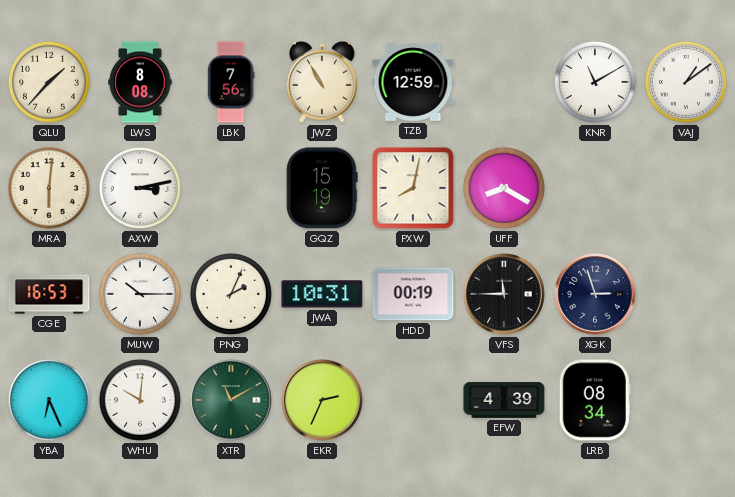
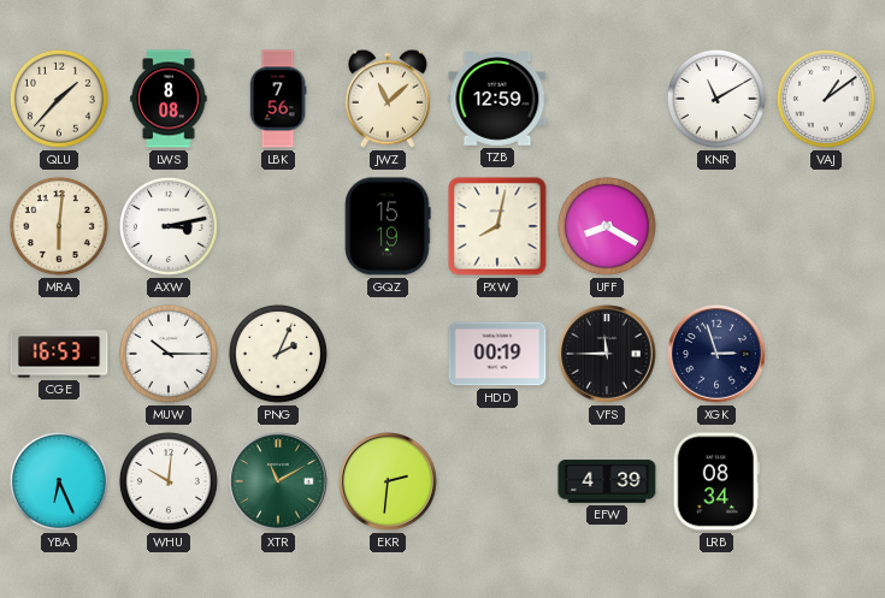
JWZ: 10:55 -> 11:08 (388, 99)
JWA: 10:31 -> none (322, 294)
EKR: 2:34 -> 2:31 (388, 481)
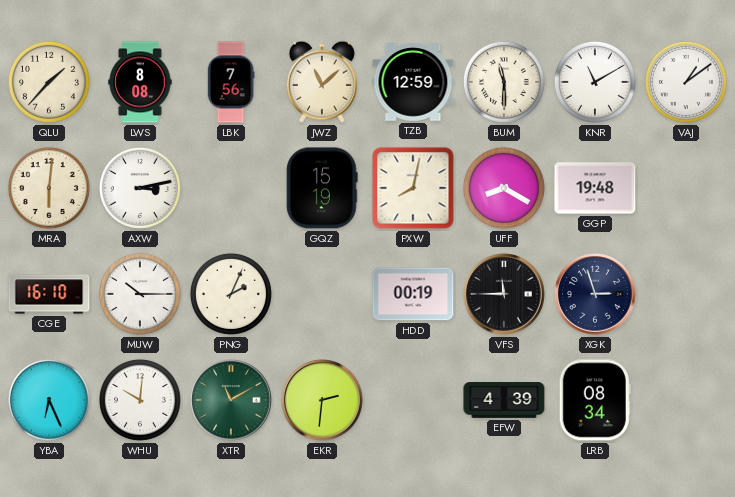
BUM: none -> 11:30 (504, 82)
GGP: none -> 19:48 (595, 188)
CGE: 16:53 -> 16:10 (49, 294)
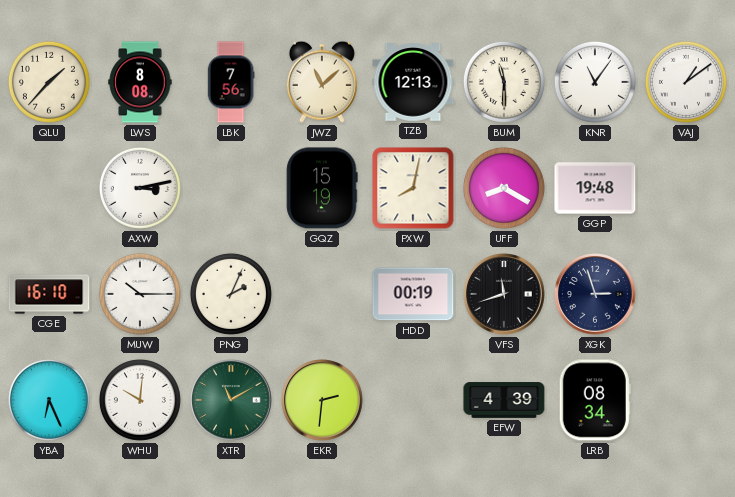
TZB: 12:59 -> 12:13 (413, 83)
KNR: 11:10 -> 11:06 (595, 82)
MRA: 6:01 -> none (49, 188)
VFS: 11:45 -> 11:42 (504, 294)
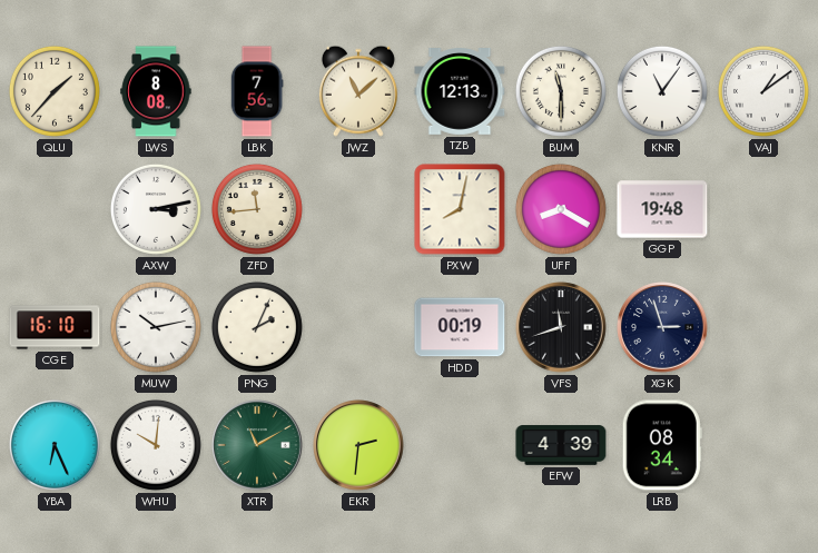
ZFD: none -> 11:44 (257, 209)
GQZ: 15:19 -> none (322, 188)
MUW: 10:15 -> 10:13 (156, 327)
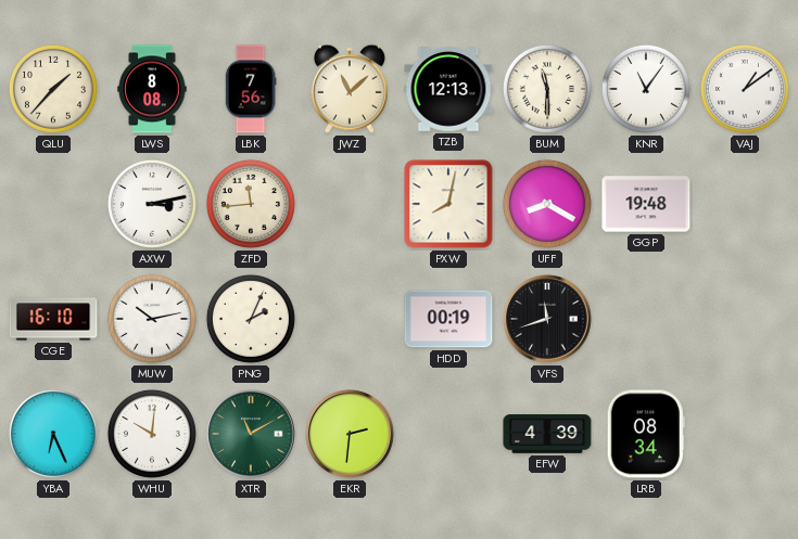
XGK: 2:57 -> none (662, 327)
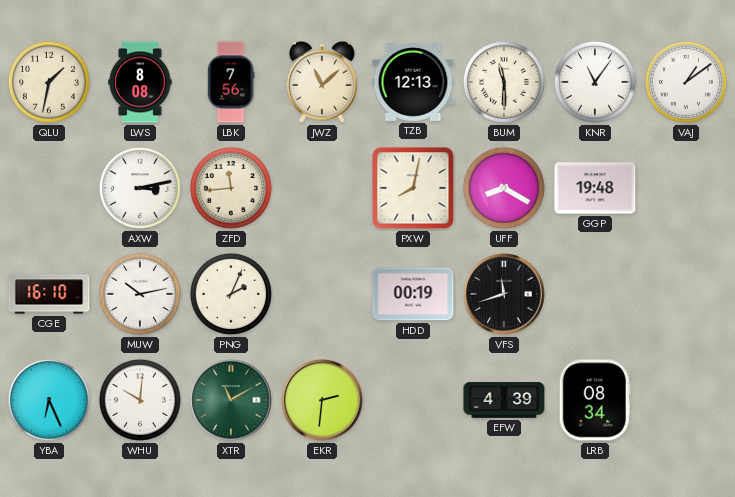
QLU: 1:37 -> 1:32 (49, 82)
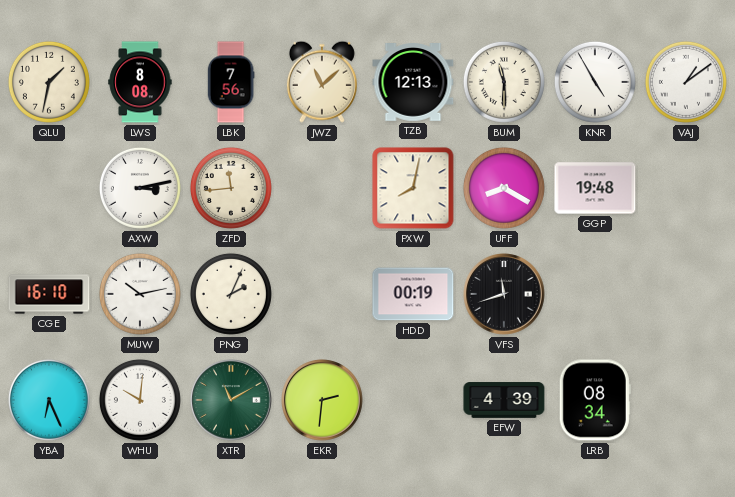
KNR: 11:06 -> 4:55 (595, 82)
